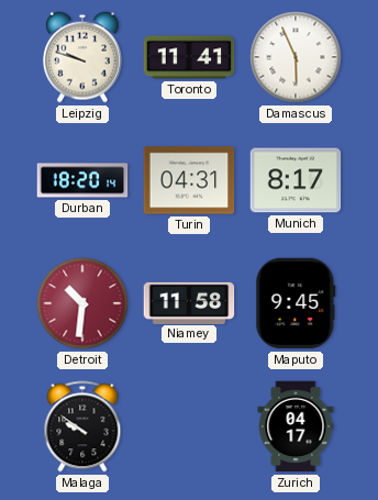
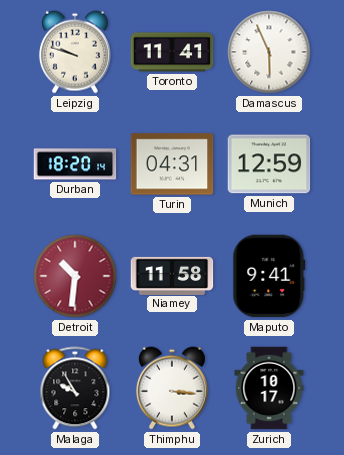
Munich: 8:17 -> 12:59 (269, 164)
Maputo: 9:45 -> 9:41 (269, 276)
Malaga: 9:51 -> 9:55 (75, 388)
Thimphu: none -> 3:16 (172, 388)
Zurich: 04:17 -> 10:17 (269, 388)
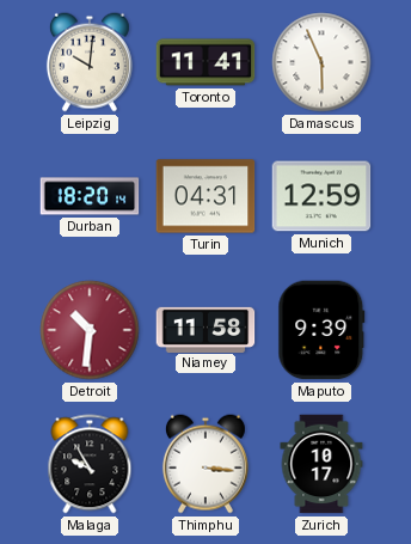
Leipzig: 9:48 -> 10:01 (90, 62)
Maputo: 9:41 -> 9:39 (321, 330)
